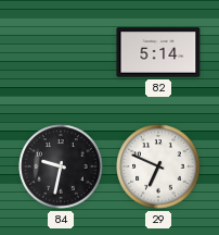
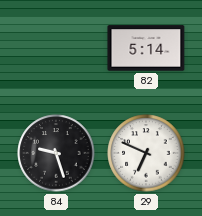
84: 9:32 -> 9:27 (56, 153)
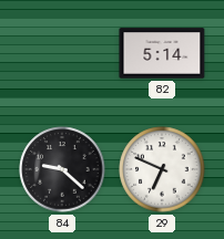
84: 9:27 -> 9:22 (62, 169)
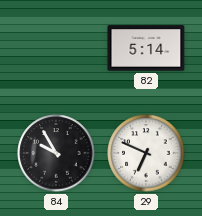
84: 9:22 -> 9:55 (56, 153)
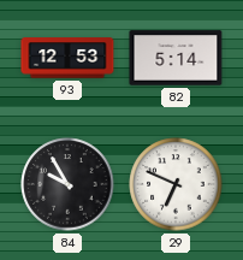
93: none -> 12:53 (67, 58)
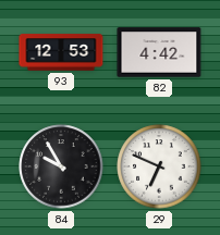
82: 5:14 -> 4:42 (159, 52)
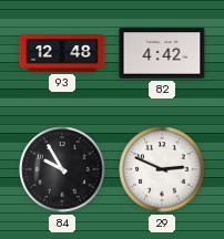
93: 12:53 -> 12:48 (62, 53)
29: 6:49 -> 2:49 (162, 169)
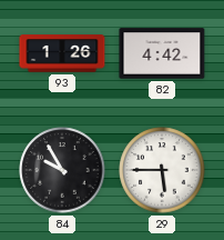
93: 12:48 -> 1:26 (62, 53)
29: 2:49 -> 5:45 (162, 170)
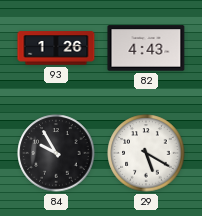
82: 4:42 -> 4:43 (146, 48)
29: 5:45 -> 5:20 (146, 153)
